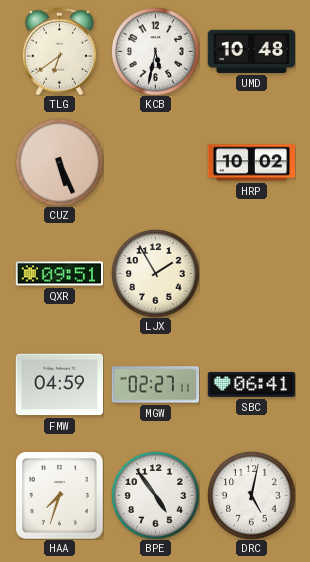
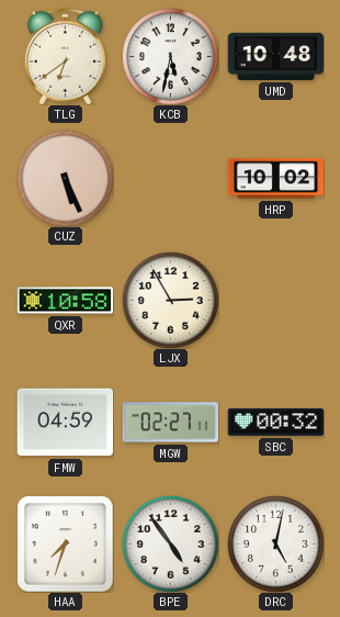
QXR: 09:51 -> 10:58 (65, 301)
LJX: 1:55 -> 2:55 (170, 300)
SBC: 06:41 -> 00:32 (275, 423)
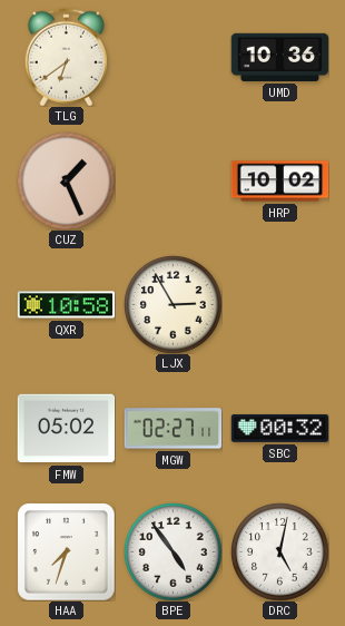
KCB: 5:32 -> none (170, 56)
UMD: 10:48 -> 10:36 (279, 57)
CUZ: 5:26 -> 1:26 (66, 180)
FMW: 04:59 -> 05:02 (66, 429)
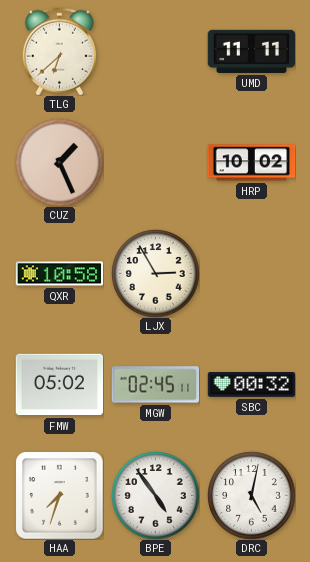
TLG: 6:39 -> 6:38 (59, 51)
UMD: 10:36 -> 11:11 (251, 51)
MGW: 02:27 -> 02:45 (155, 385)
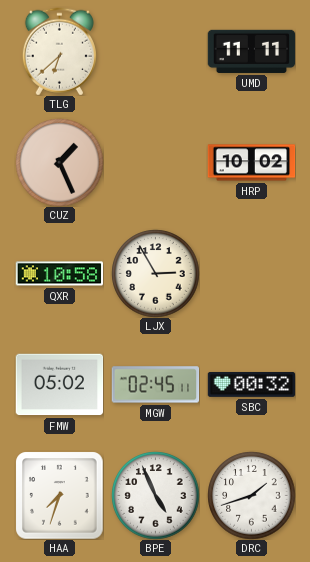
BPE: 4:54 -> 4:56 (155, 495)
DRC: 5:02 -> 1:42 (251, 495)
